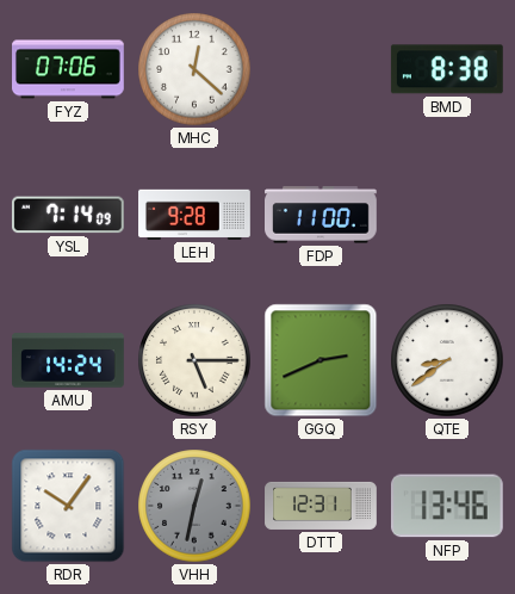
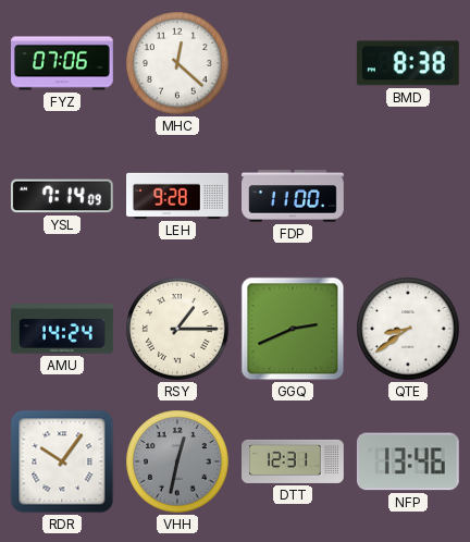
RSY: 5:15 -> 1:15 (177, 329)
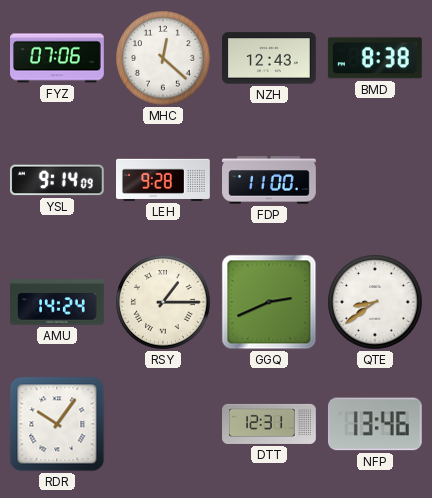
NZH: none -> 12:43 (270, 58)
YSL: 7:14 -> 9:14 (57, 180)
VHH: 12:32 -> none (177, 461)
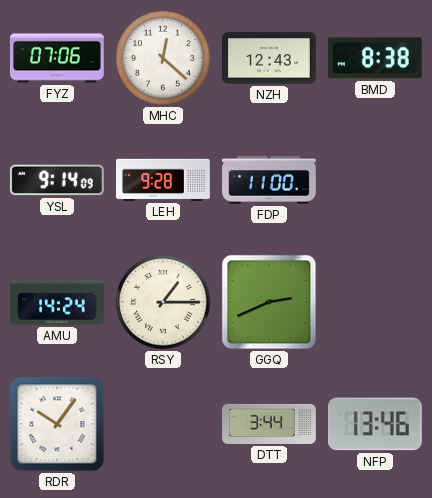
QTE: 8:39 -> none (375, 302)
DTT: 12:31 -> 3:44 (269, 424)
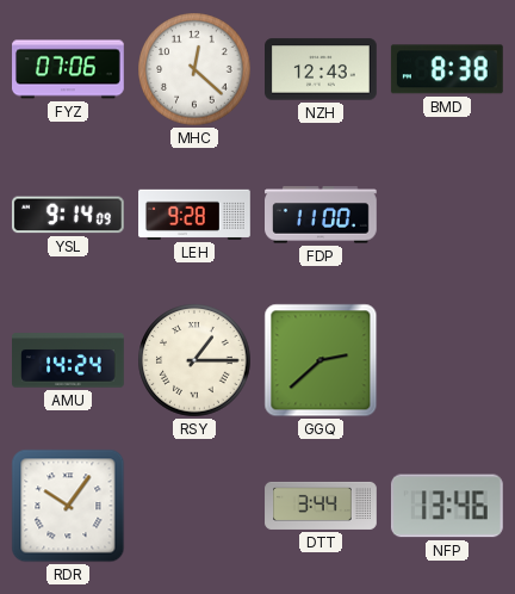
GGQ: 2:41 -> 2:38 (321, 360)
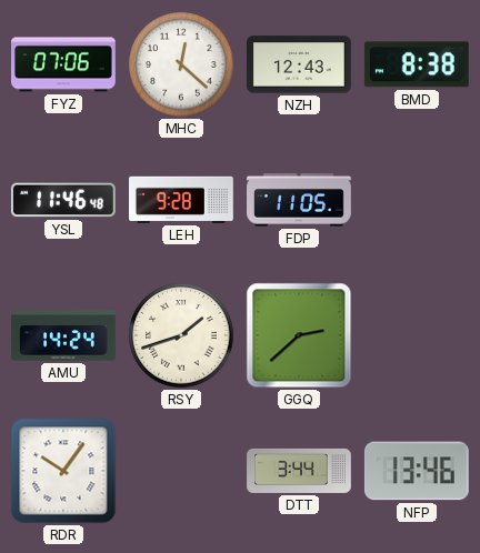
YSL: 9:14 -> 11:46 (63, 200)
FDP: 11:00 -> 11:05 (300, 200)
RSY: 1:15 -> 1:42 (181, 335)
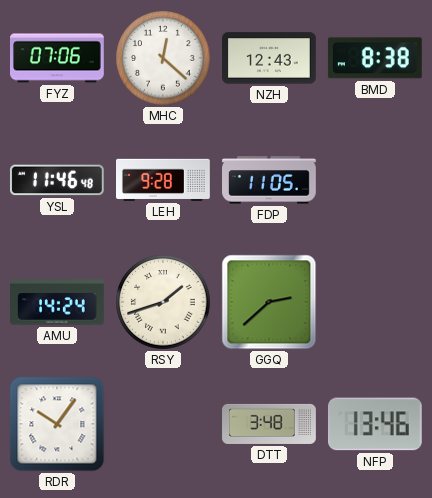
DTT: 3:44 -> 3:48 (269, 424)
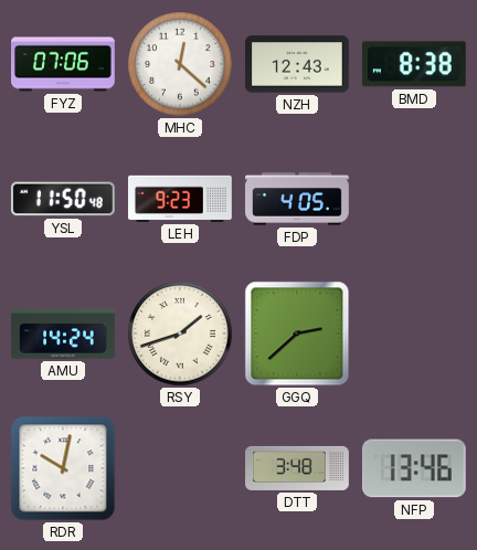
YSL: 11:46 -> 11:50 (63, 199)
LEH: 9:28 -> 9:23 (181, 199)
FDP: 11:05 -> 4:05 (298, 199)
RDR: 10:06 -> 10:02 (63, 468)
